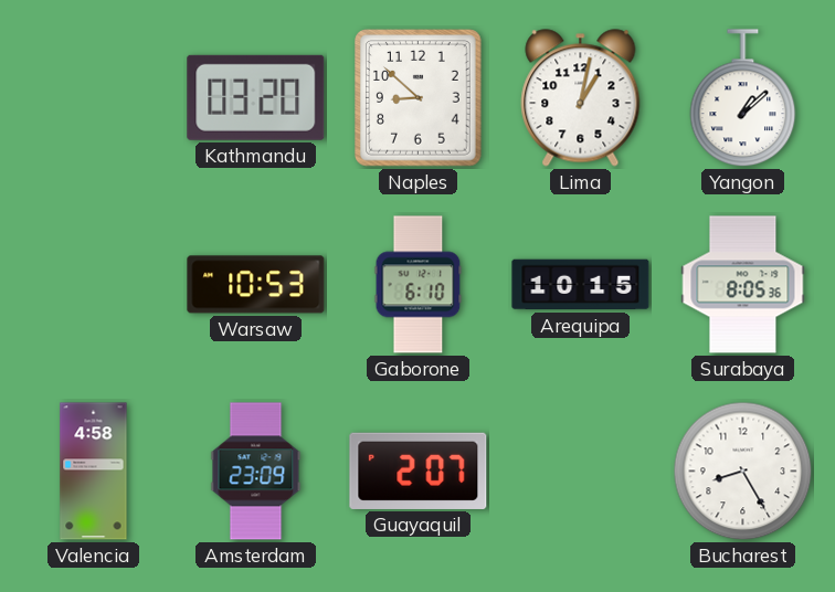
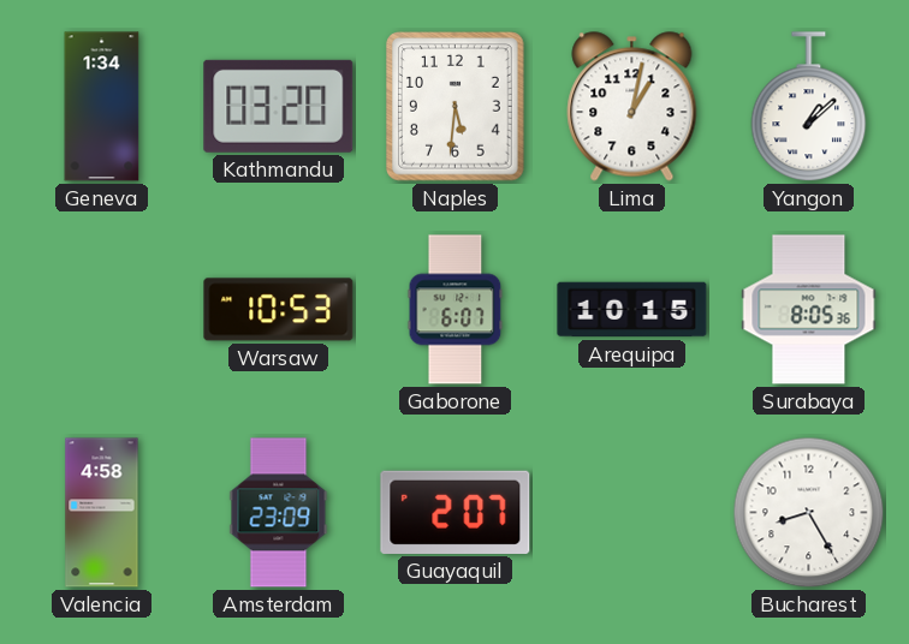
Geneva: none -> 1:34 (102, 107)
Naples: 8:52 -> 5:31 (456, 107)
Gaborone: 6:10 -> 6:07 (456, 310)
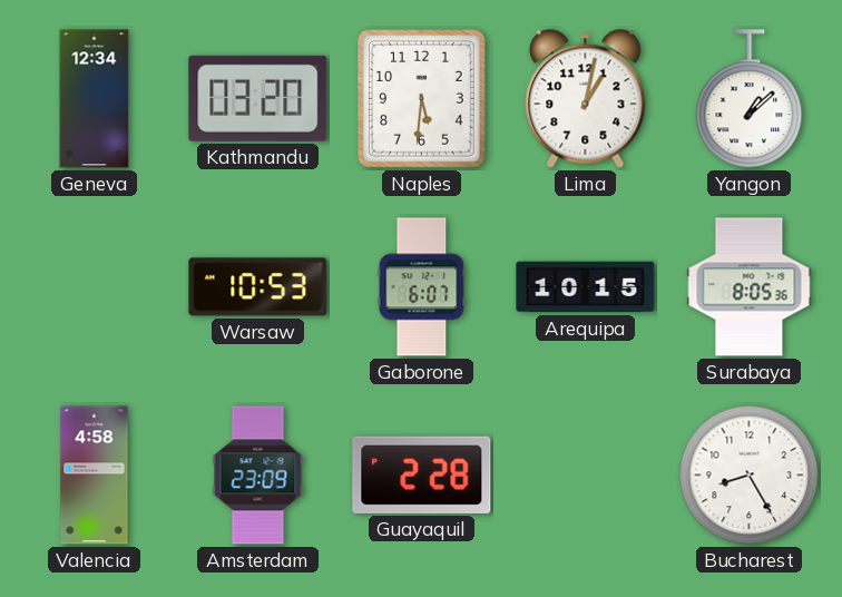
Geneva: 1:34 -> 12:34 (95, 99)
Guayaquil: 2:07 -> 2:28 (422, 474)
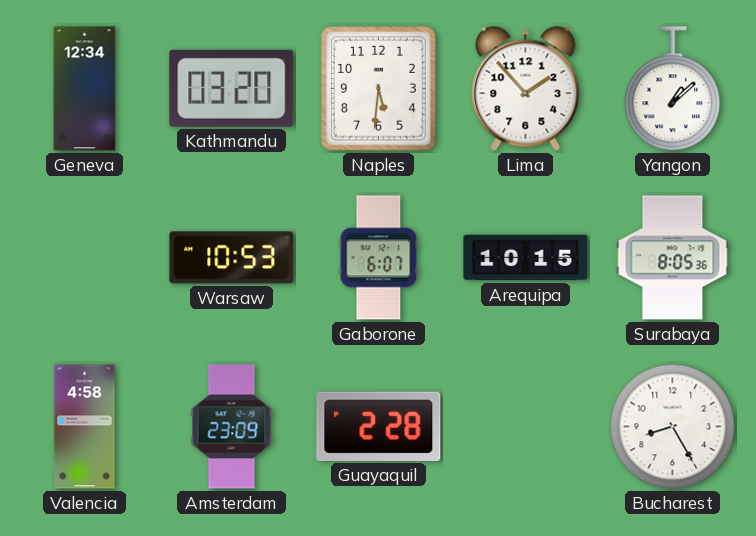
Lima: 1:02 -> 1:53 (526, 89)
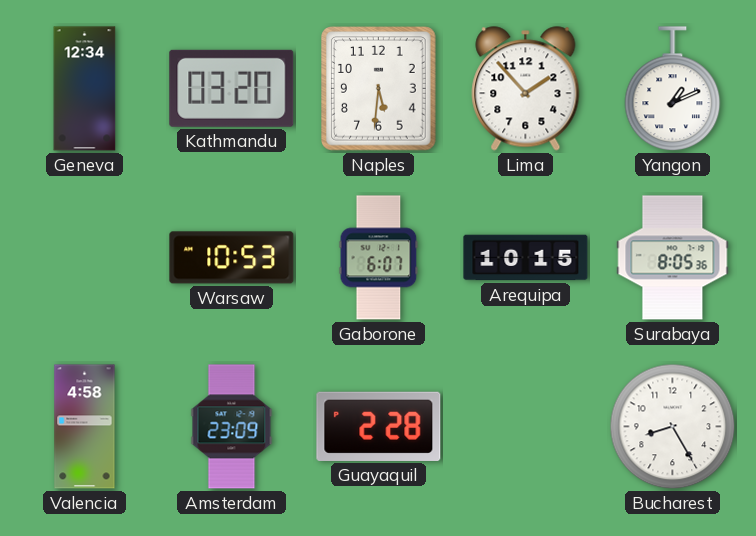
Yangon: 1:08 -> 1:11 (673, 89)
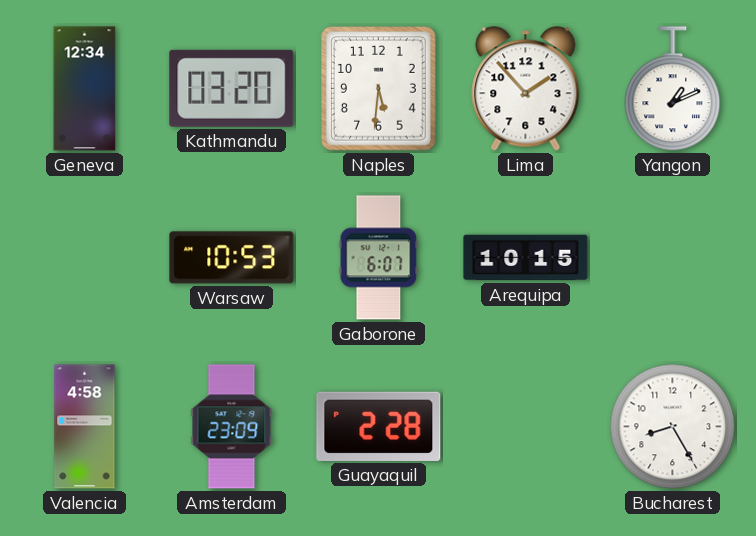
Surabaya: 8:05 -> none (673, 258)
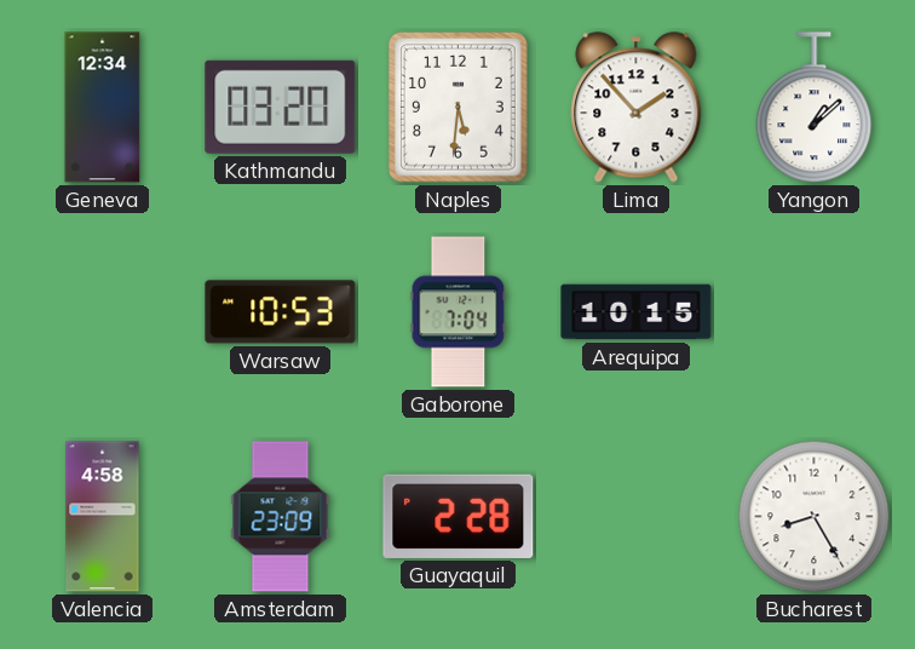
Yangon: 1:11 -> 1:08 (815, 108)
Gaborone: 6:07 -> 7:04 (459, 312)
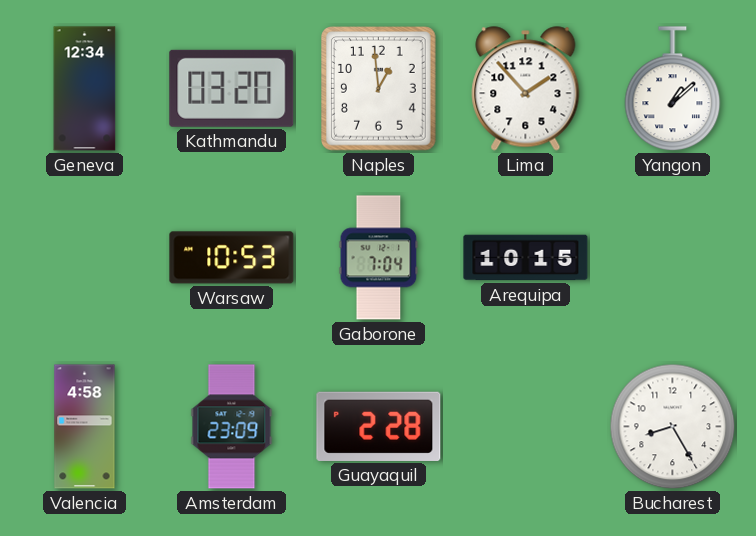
Naples: 5:31 -> 12:59 (379, 89)
